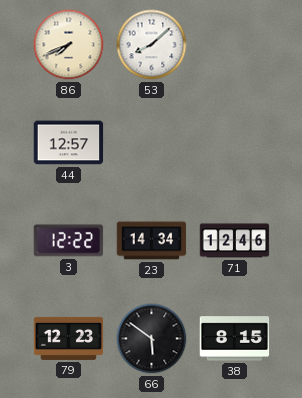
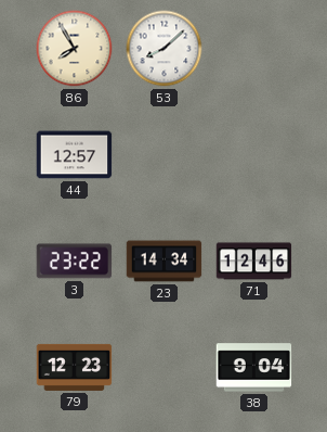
86: 7:41 -> 7:55 (75, 49)
3: 12:22 -> 23:22 (75, 262)
66: 5:51 -> none (152, 339)
38: 8:15 -> 9:04 (254, 368)
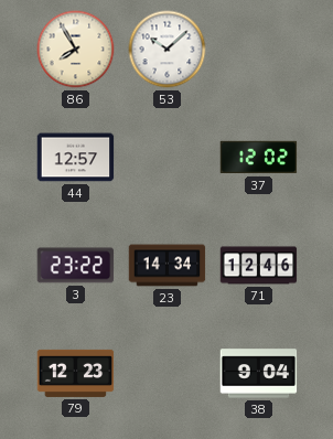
53: 8:08 -> 10:08 (168, 50)
37: none -> 12:02 (259, 158)
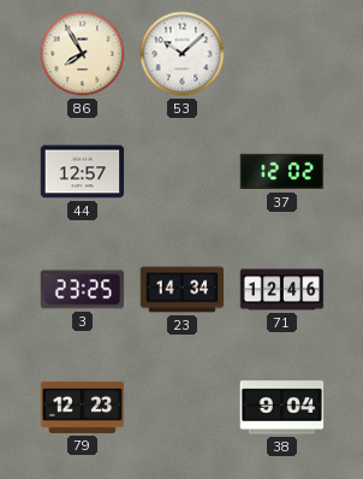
3: 23:22 -> 23:25 (83, 290)
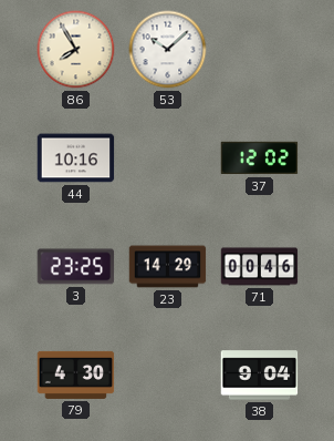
44: 12:57 -> 10:16 (76, 158)
23: 14:34 -> 14:29 (168, 267)
71: 12:46 -> 00:46 (260, 267)
79: 12:23 -> 4:30 (76, 375)
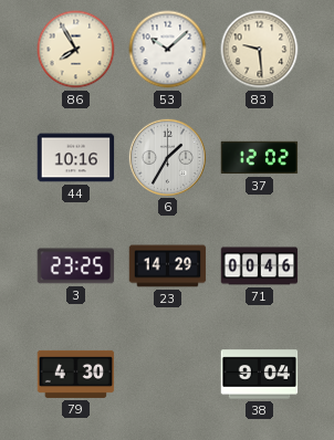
83: none -> 9:29 (260, 50)
6: none -> 1:35 (167, 157)
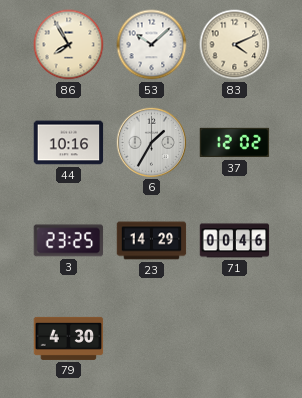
83: 9:29 -> 4:11 (235, 45)
38: 9:04 -> none (260, 375)
